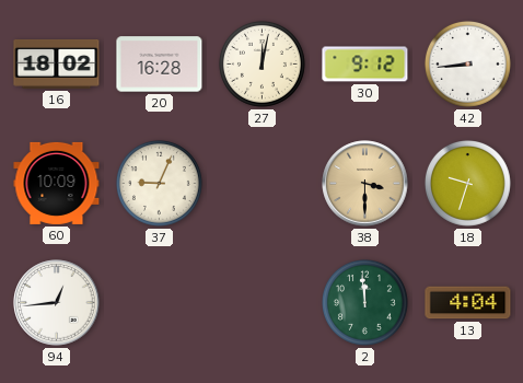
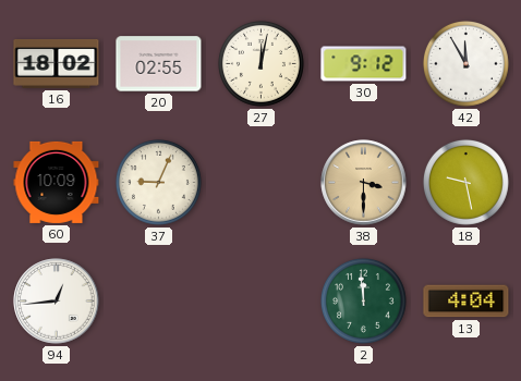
20: 16:28 -> 02:55 (159, 64)
42: 8:44 -> 11:55 (465, 63)
18: 9:33 -> 9:28 (465, 182)
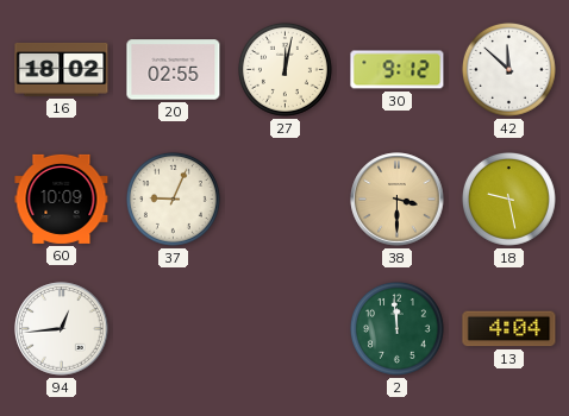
42: 11:55 -> 11:52 (508, 69)
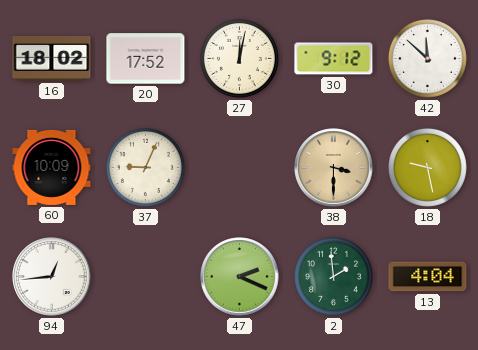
20: 02:55 -> 17:52 (146, 59)
47: none -> 2:19 (240, 277)
2: 11:59 -> 1:59 (333, 276)
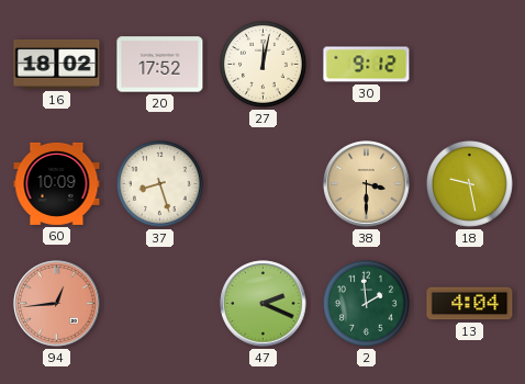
42: 11:52 -> none (427, 58)
37: 9:04 -> 8:27 (159, 183)
94 dial: white -> salmon (57, 304)
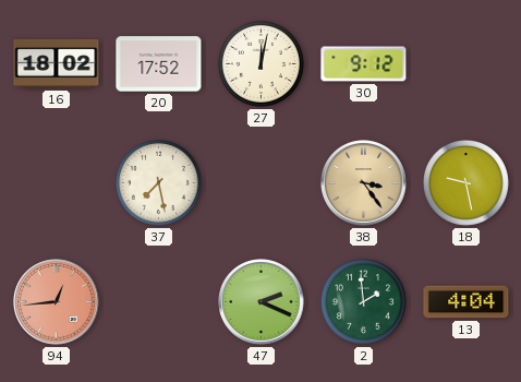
60: 10:09 -> none (57, 183)
37: 8:27 -> 7:28 (158, 182)
38: 3:30 -> 3:24 (364, 183)
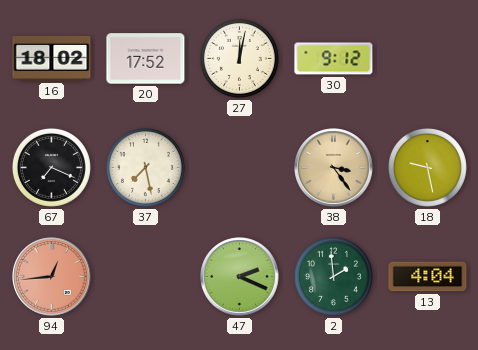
67: none -> 7:19 (51, 167)
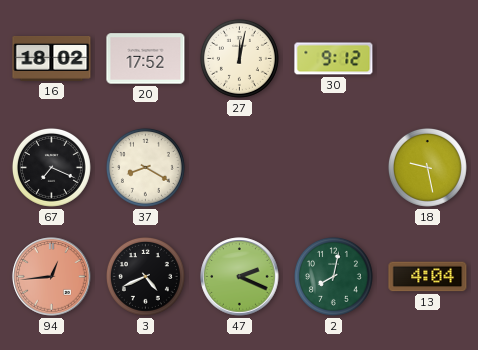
37: 7:28 -> 8:20 (145, 167)
38: 3:24 -> none (334, 168)
3: none -> 4:41 (145, 276)
2: 1:59 -> 8:02 (333, 276)
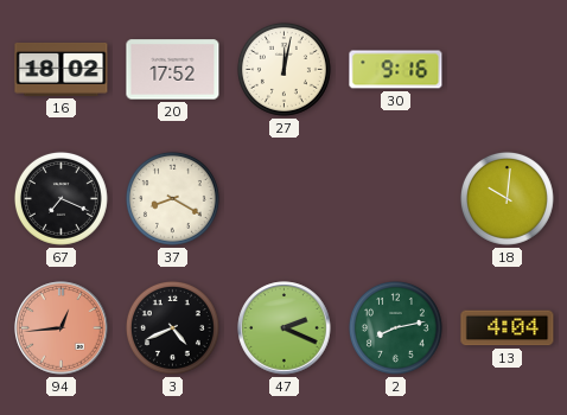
30: 9:12 -> 9:16 (396, 70)
18: 9:28 -> 10:01 (507, 198)
2: 8:02 -> 8:13 (395, 327)
